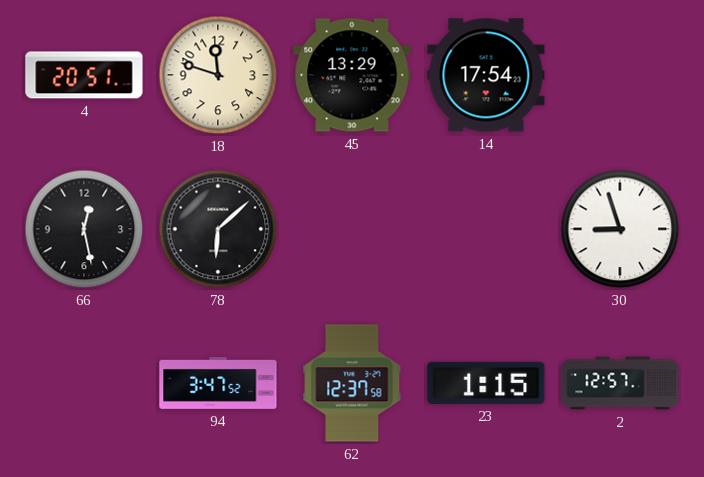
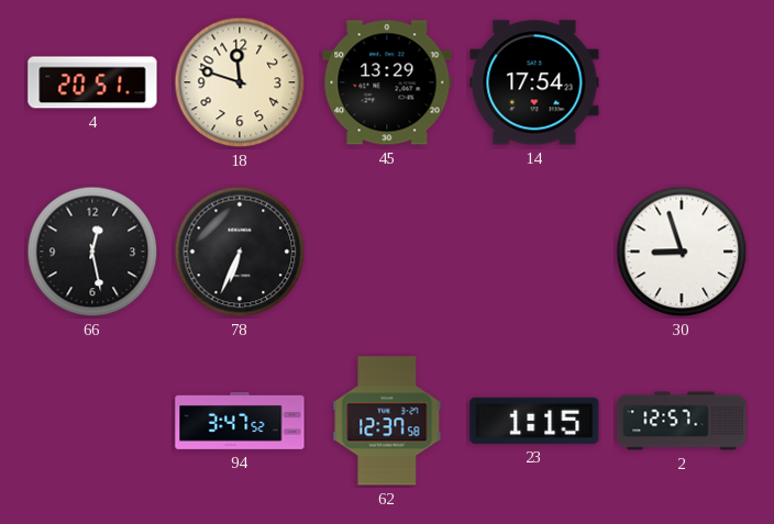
78: 6:08 -> 6:34 (240, 252)
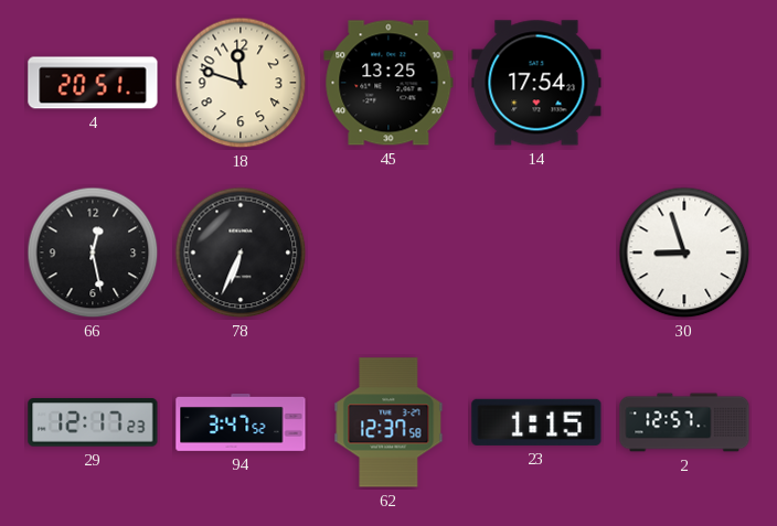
45: 13:29 -> 13:25 (388, 83)
29: none -> 12:17 (93, 422)
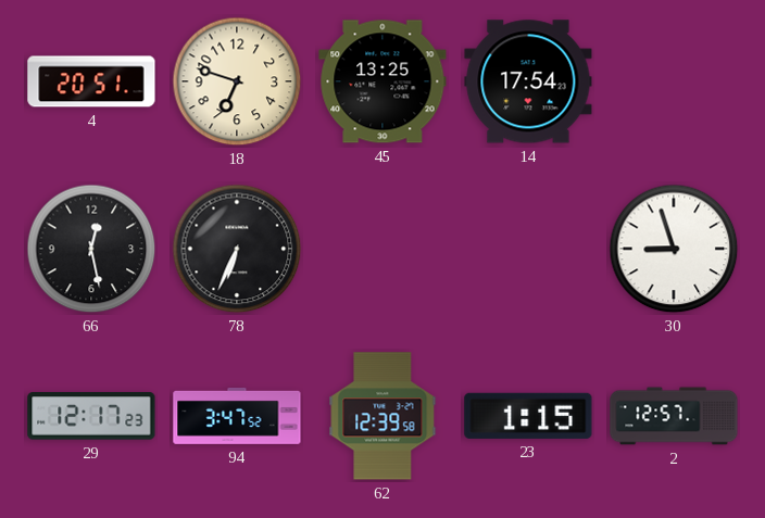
18: 11:48 -> 6:48 (237, 81)
62: 12:37 -> 12:39 (382, 416)
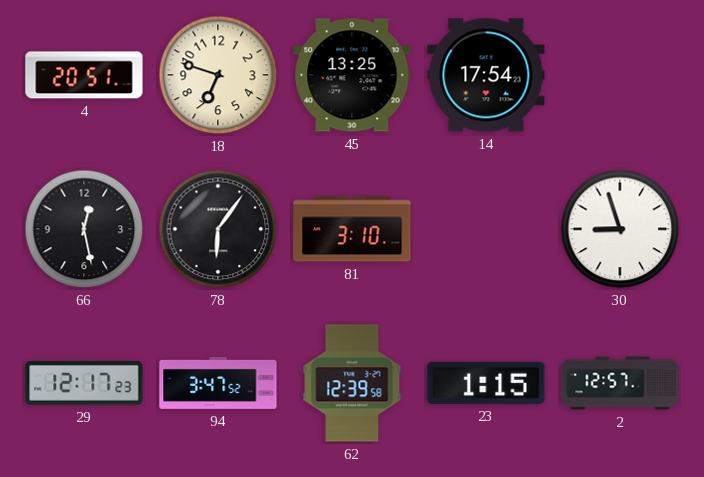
78: 6:34 -> 6:06 (218, 229)
81: none -> 3:10 (352, 229)
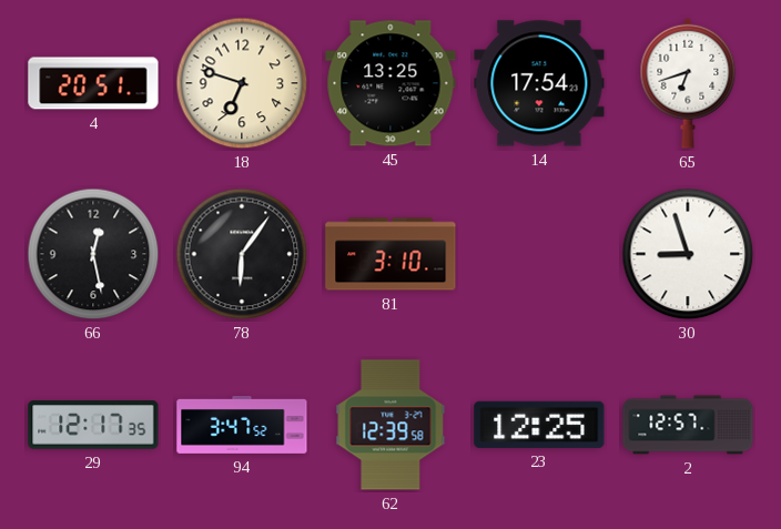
65: none -> 6:42 (688, 83)
29: 12:17:23 -> 12:17:35 (93, 425)
23: 1:15 -> 12:25 (539, 425)
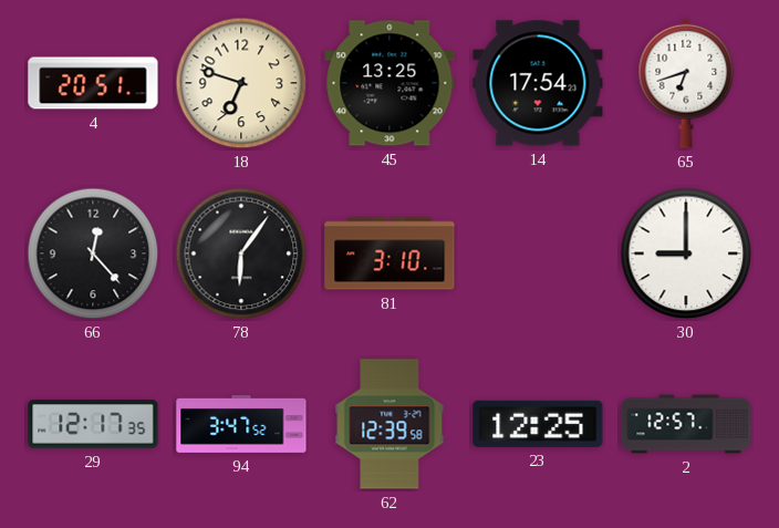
66: 12:28 -> 12:23 (93, 253)
30: 8:57 -> 9:00 (686, 253)
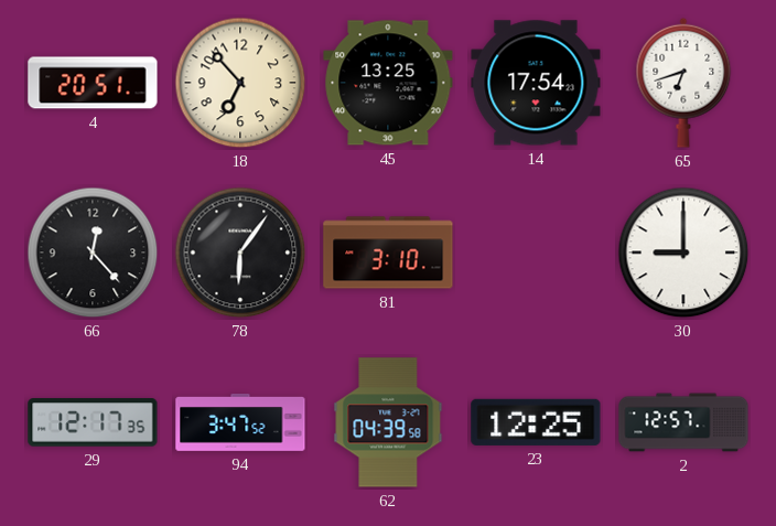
18: 6:48 -> 6:53 (240, 83)
62: 12:39 -> 04:39 (388, 422)
